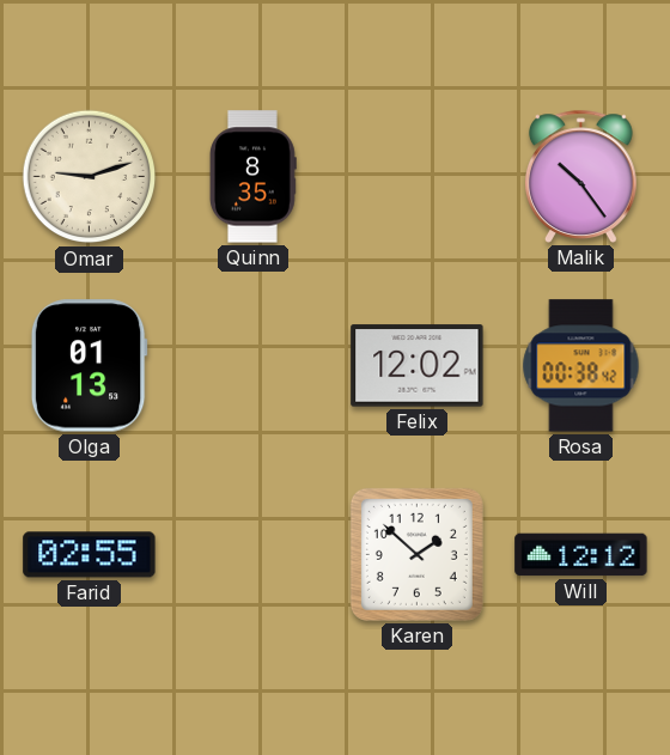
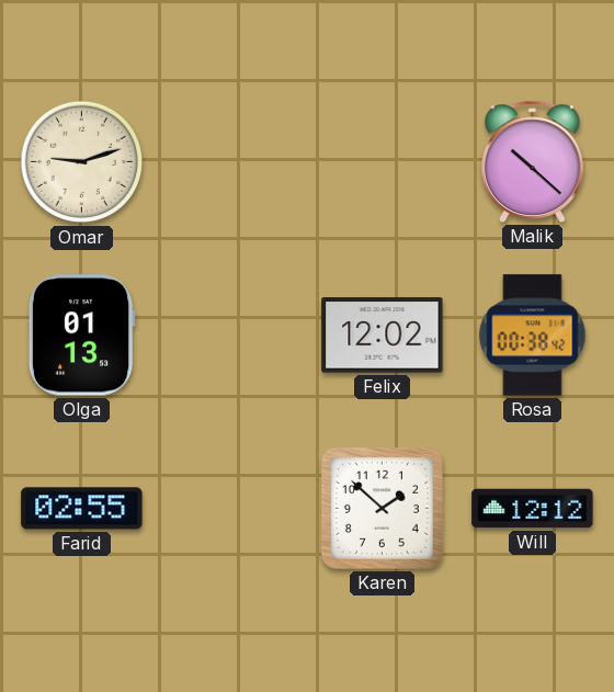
Quinn: 8:35 -> none (252, 177)
Malik: 10:24 -> 10:22 (533, 161)
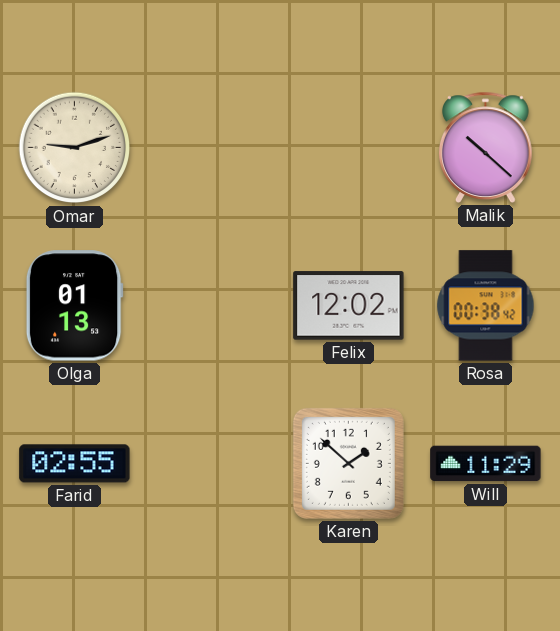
Will: 12:12 -> 11:29 (486, 464)
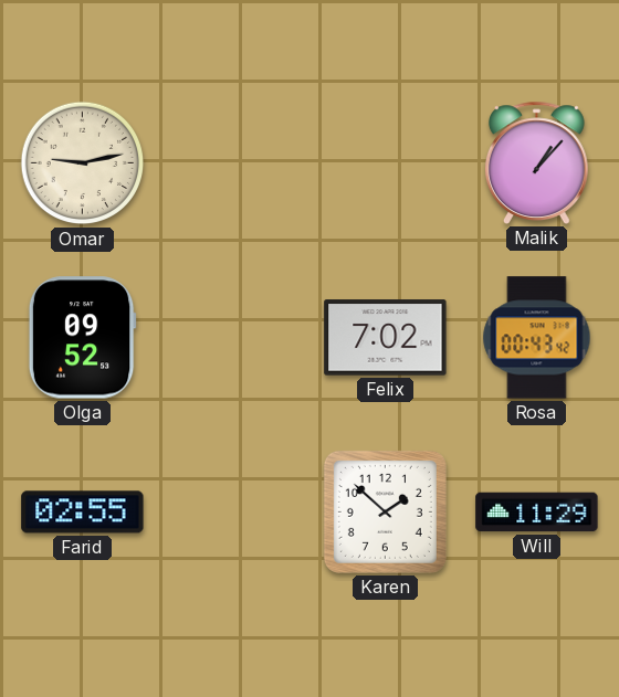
Omar: 9:12 -> 9:13 (83, 163)
Malik: 10:22 -> 1:07 (537, 162)
Olga: 01:13 -> 09:52 (82, 338)
Felix: 12:02 -> 7:02 (386, 338)
Rosa: 00:38 -> 00:43 (537, 338)
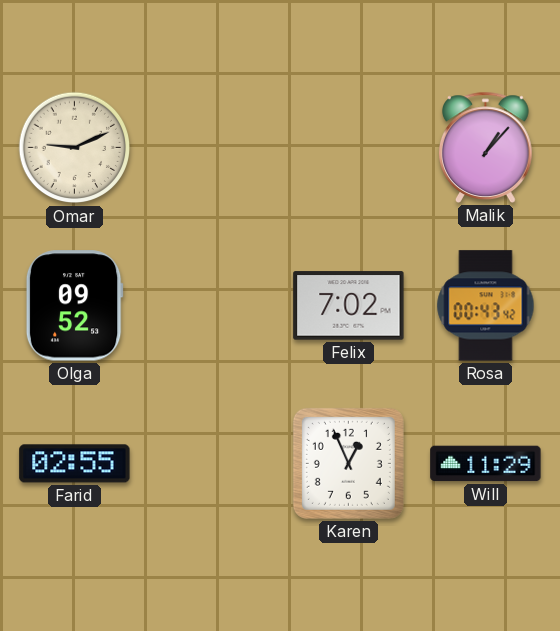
Omar: 9:13 -> 9:11 (75, 148)
Karen: 1:52 -> 12:56 (348, 463)
